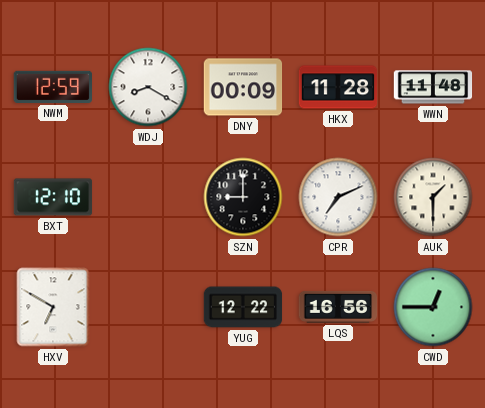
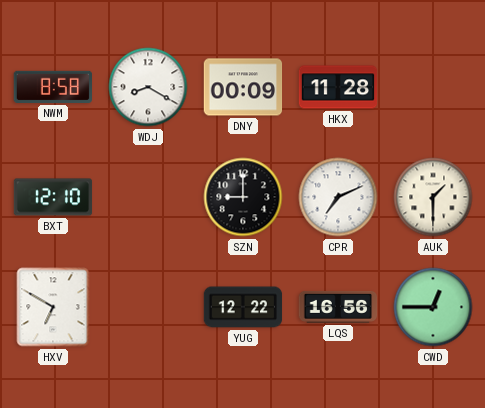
NWM: 12:59 -> 8:58 (52, 87)
WWN: 11:48 -> none (433, 87)
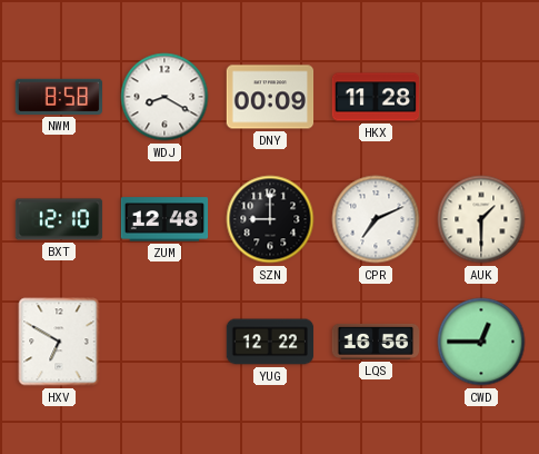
ZUM: none -> 12:48 (164, 219)
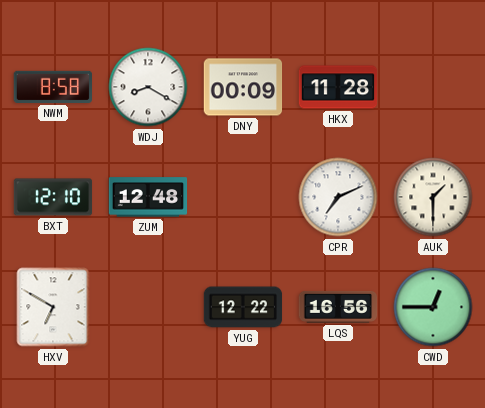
SZN: 9:00 -> none (270, 219)
